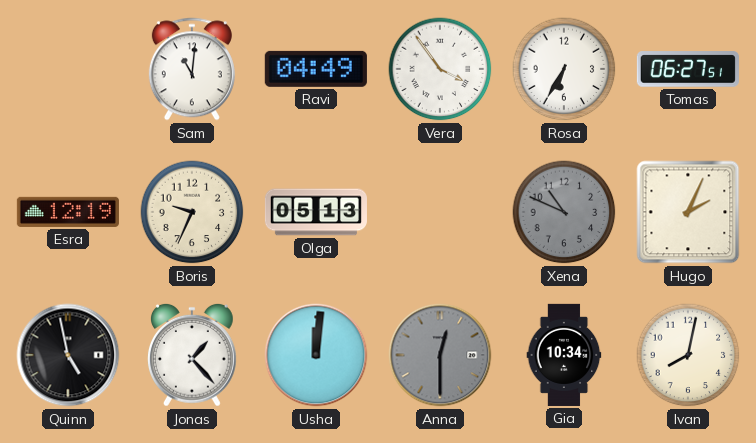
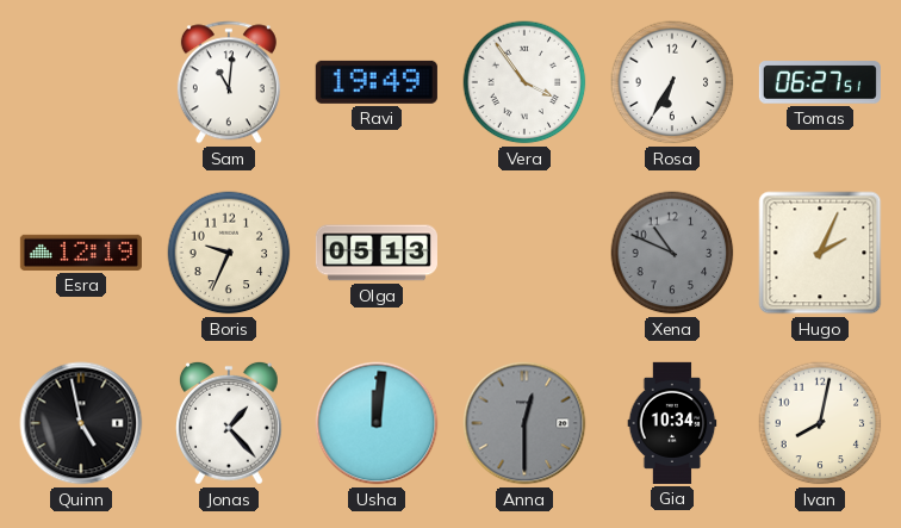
Ravi: 04:49 -> 19:49 (377, 82)
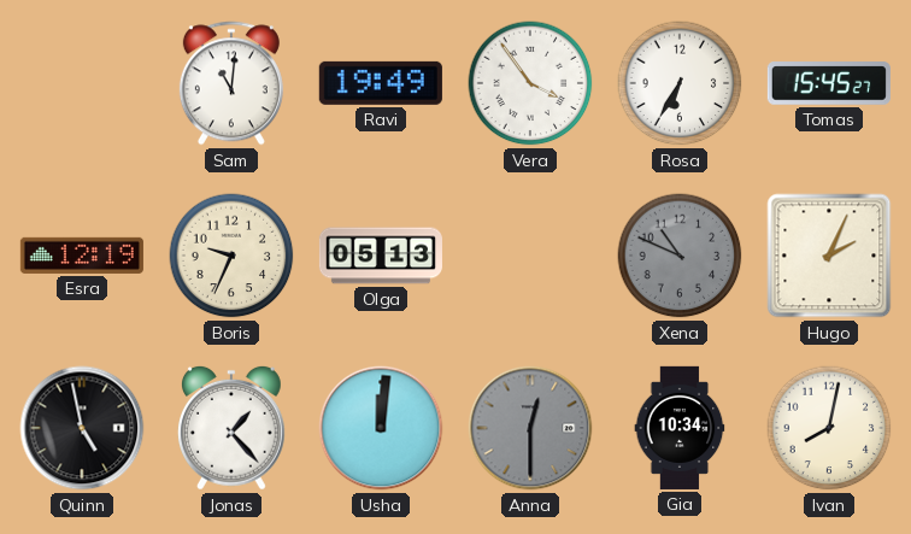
Tomas: 06:27 -> 15:45 (829, 83)
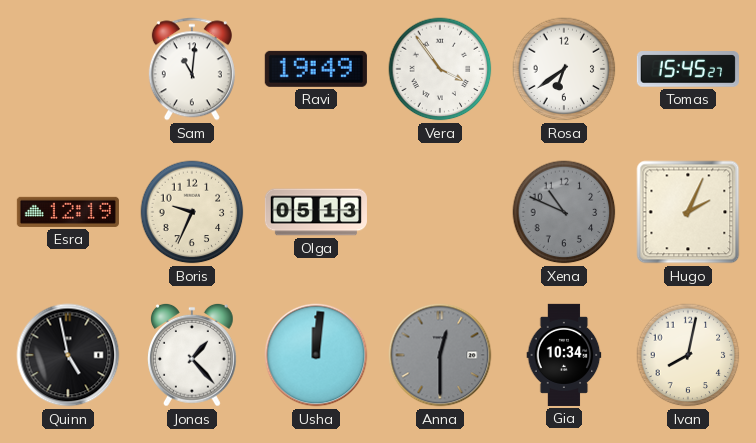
Rosa: 6:35 -> 6:39 (564, 69)
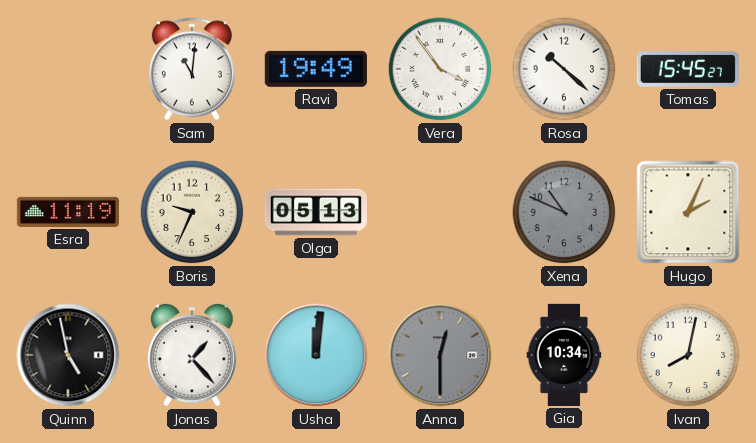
Rosa: 6:39 -> 10:22 (564, 69)
Esra: 12:19 -> 11:19 (68, 212)
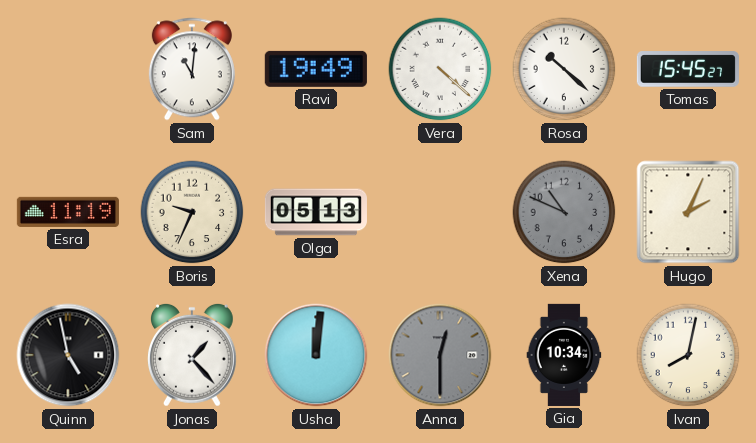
Vera: 3:54 -> 4:22 (440, 69)
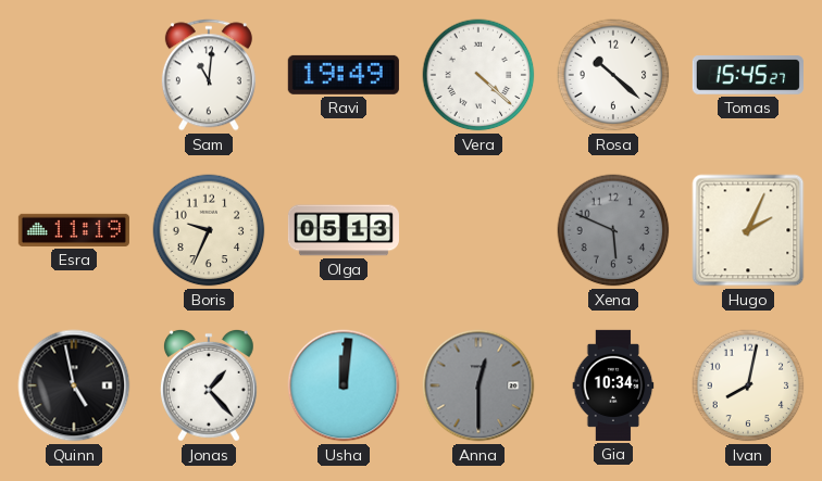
Xena: 10:49 -> 5:49 (613, 230)
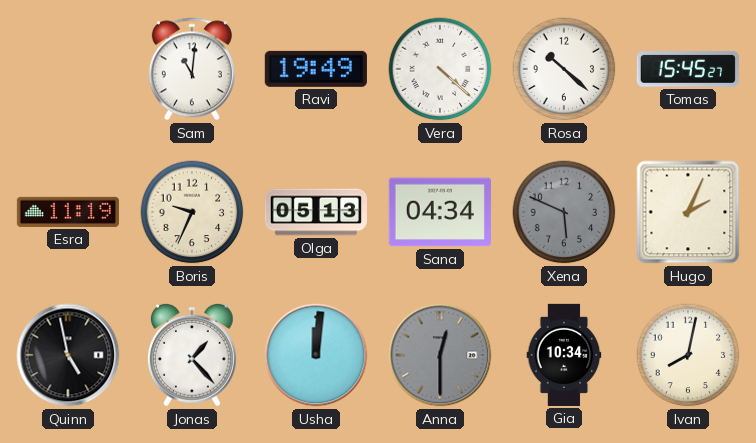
Sana: none -> 04:34 (440, 212)
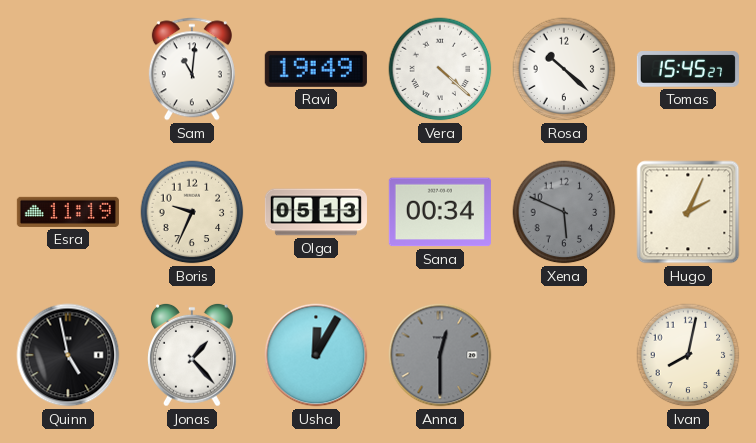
Sana: 04:34 -> 00:34 (440, 212)
Usha: 12:01 -> 12:05 (316, 355)
Gia: 10:34 -> none (564, 355)
